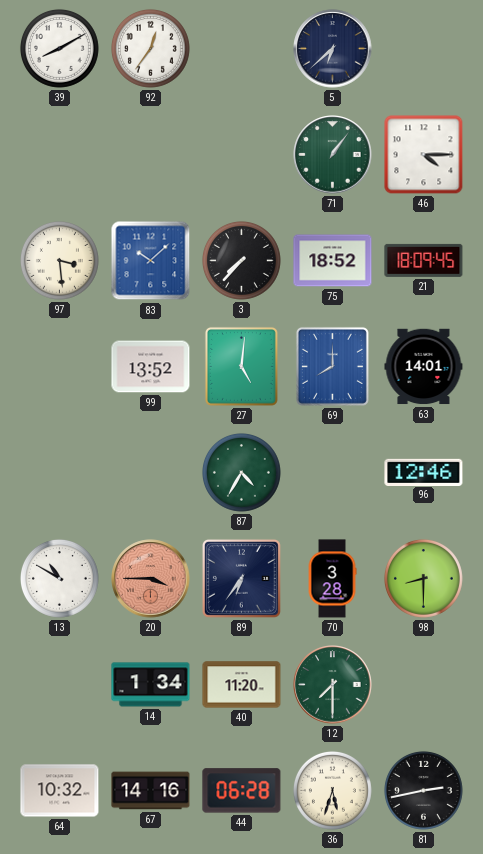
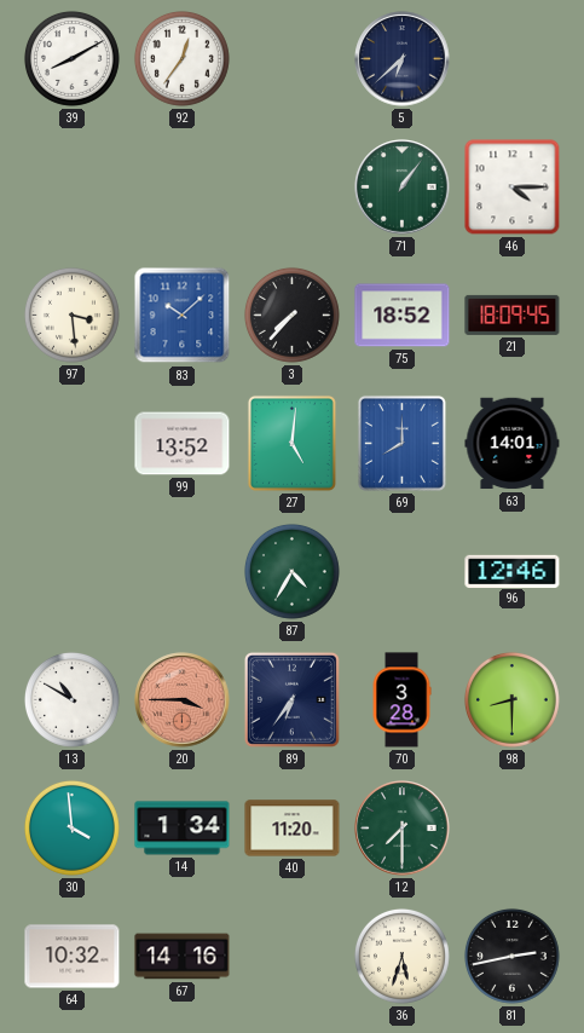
30: none -> 3:59 (71, 827)
44: 06:28 -> none (242, 791)
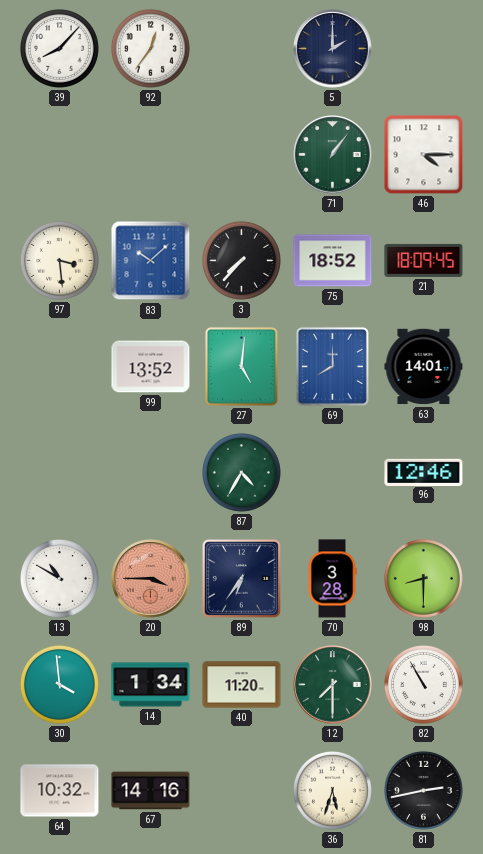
39: 8:10 -> 8:07 (59, 48)
5: 6:38 -> 2:00 (333, 49)
82: none -> 10:55 (423, 684)
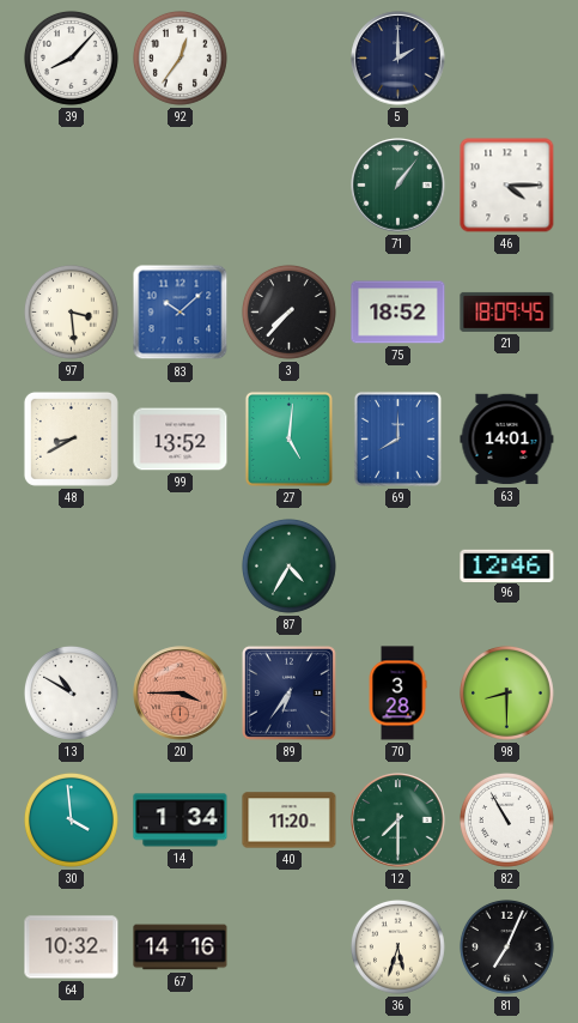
48: none -> 8:40 (71, 438)
81: 2:43 -> 7:04 (506, 946)
